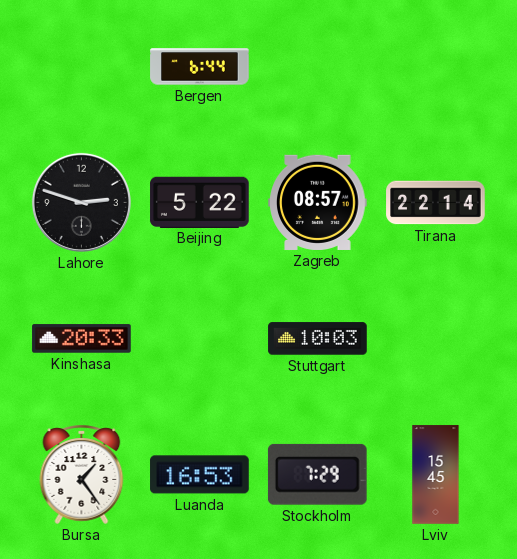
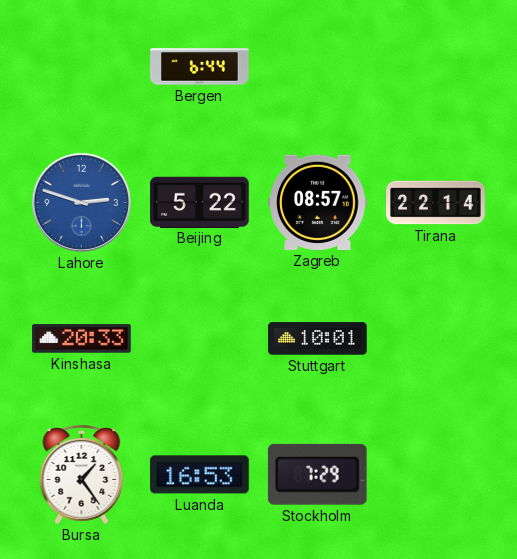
Lahore dial: black -> blue (81, 202)
Stuttgart: 10:03 -> 10:01 (318, 339)
Lviv: 15:45 -> none (436, 475)
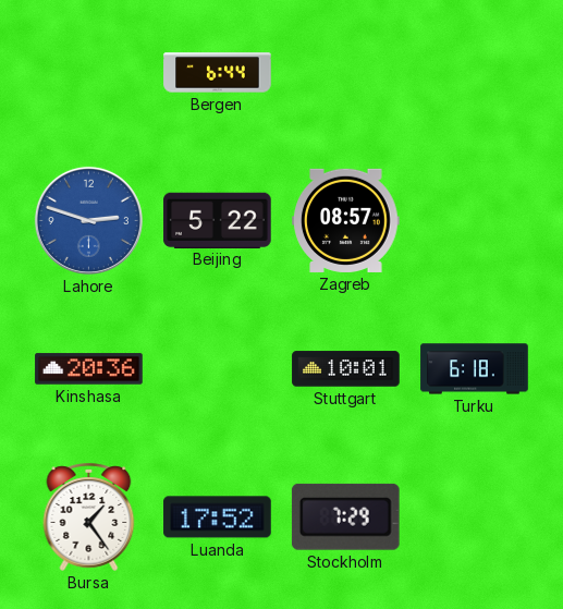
Tirana: 22:14 -> none (436, 203)
Kinshasa: 20:33 -> 20:36 (89, 369)
Turku: none -> 6:18 (475, 369)
Luanda: 16:53 -> 17:52 (218, 517)
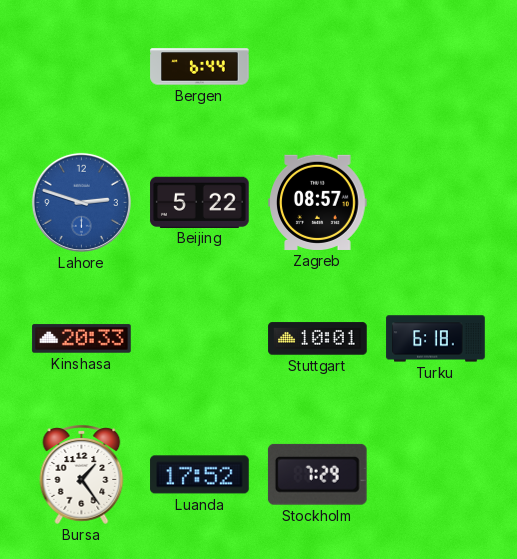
Kinshasa: 20:36 -> 20:33 (82, 339)
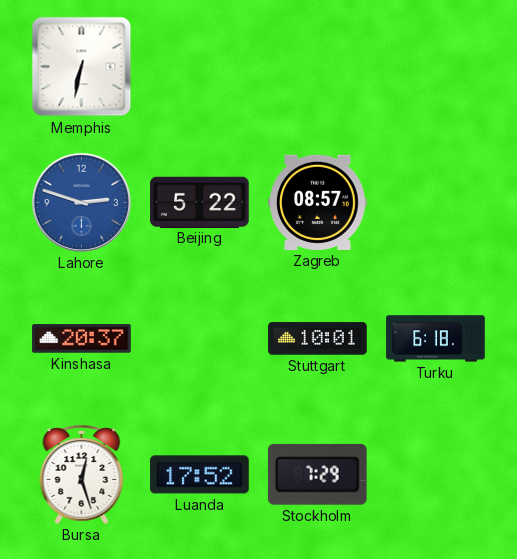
Memphis: none -> 6:32 (82, 67)
Bergen: 6:44 -> none (200, 67)
Kinshasa: 20:33 -> 20:37 (82, 339)
Bursa: 1:24 -> 12:27 (82, 474)
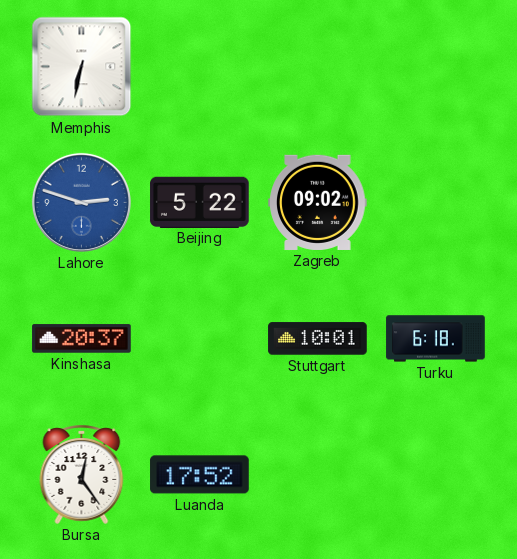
Zagreb: 08:57 -> 09:02 (318, 202)
Bursa: 12:27 -> 12:24 (82, 474)
Stockholm: 7:29 -> none (317, 474)
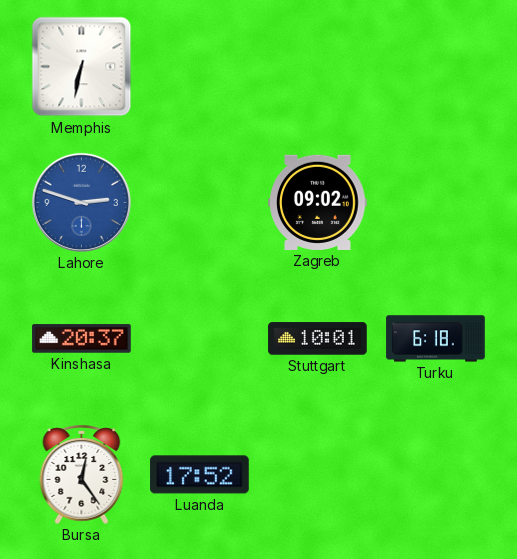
Beijing: 5:22 -> none (200, 202)
